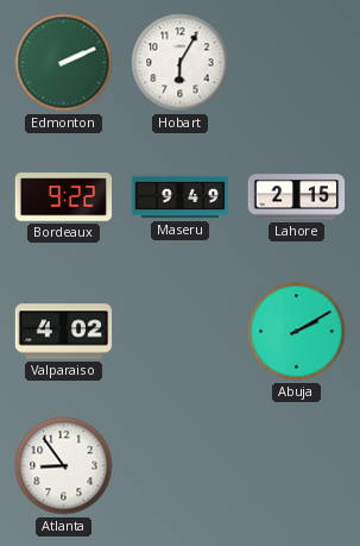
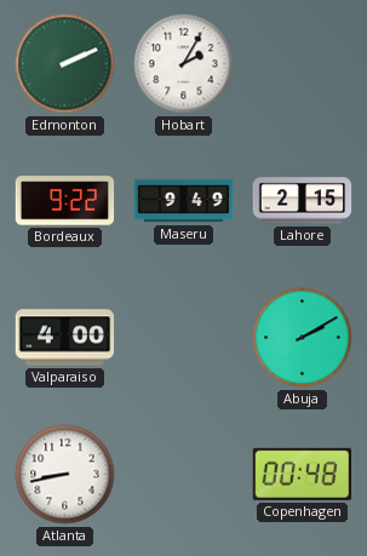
Hobart: 6:05 -> 2:05 (184, 64)
Valparaiso: 4:02 -> 4:00 (65, 338)
Atlanta: 8:54 -> 8:43 (65, 475)
Copenhagen: none -> 00:48 (302, 474)
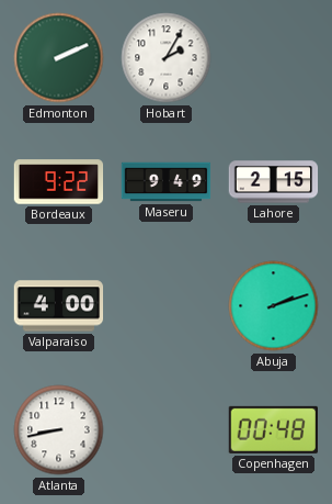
Abuja: 2:10 -> 2:12 (274, 306)
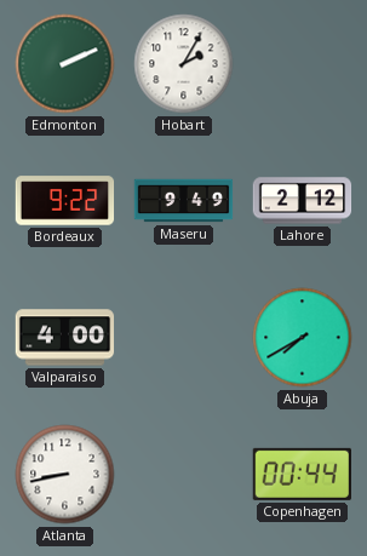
Lahore: 2:15 -> 2:12 (303, 201)
Abuja: 2:12 -> 7:40 (303, 338)
Copenhagen: 00:48 -> 00:44 (302, 474)
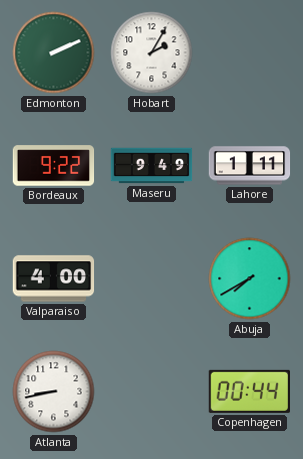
Lahore: 2:12 -> 1:11 (250, 166)
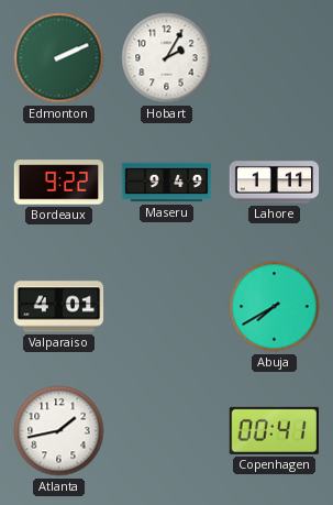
Valparaiso: 4:00 -> 4:01 (59, 307)
Atlanta: 8:43 -> 1:43 (59, 431)
Copenhagen: 00:44 -> 00:41 (274, 430)
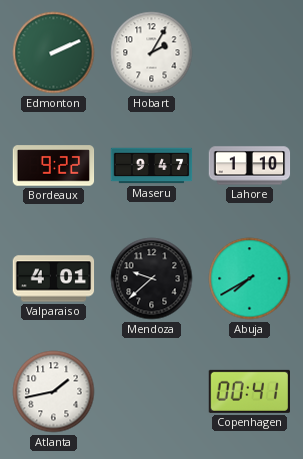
Maseru: 9:49 -> 9:47 (152, 166)
Lahore: 1:11 -> 1:10 (250, 166)
Mendoza: none -> 9:38 (152, 279)
